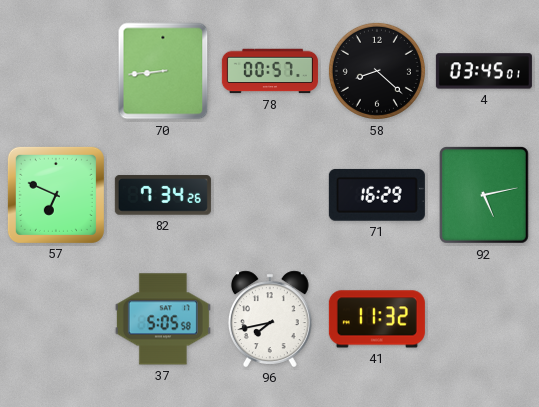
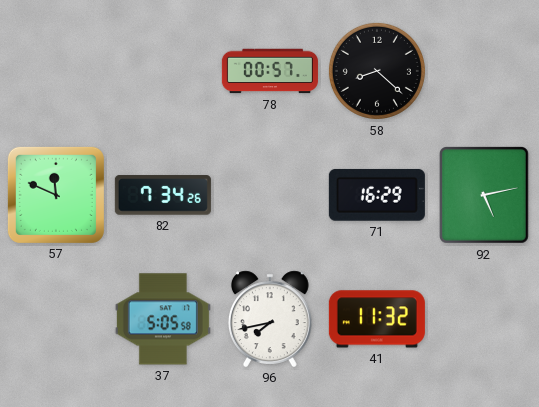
70: 8:44 -> none (163, 71)
4: 03:45 -> none (484, 71)
57: 6:49 -> 11:49 (56, 195)
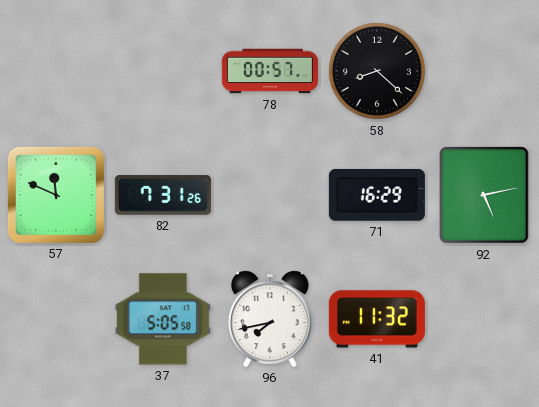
82: 7:34 -> 7:31 (163, 195)
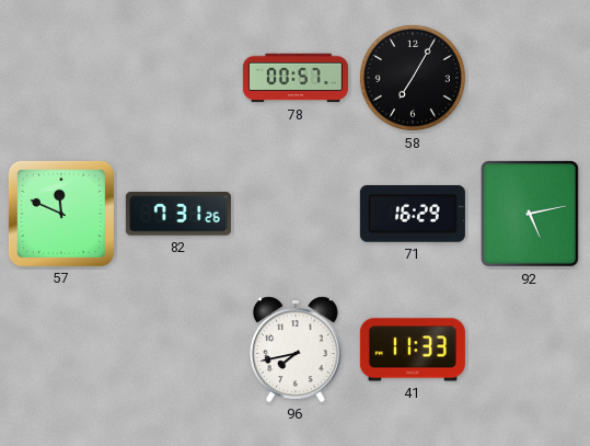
58: 8:22 -> 7:05 (413, 78)
37: 5:05 -> none (163, 319)
41: 11:32 -> 11:33 (413, 350)
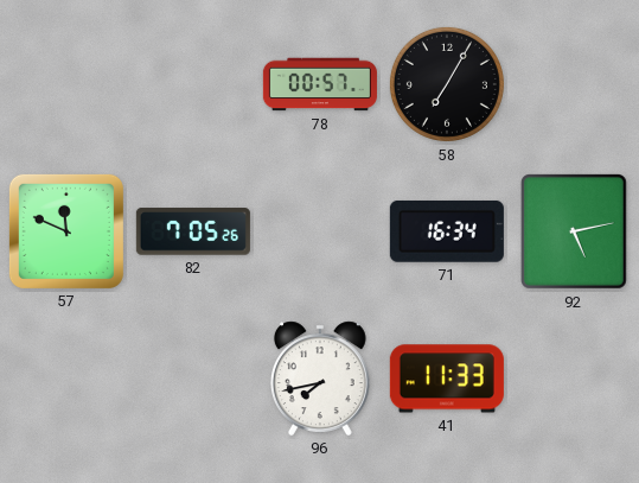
82: 7:31 -> 7:05 (193, 231)
71: 16:29 -> 16:34 (447, 231)
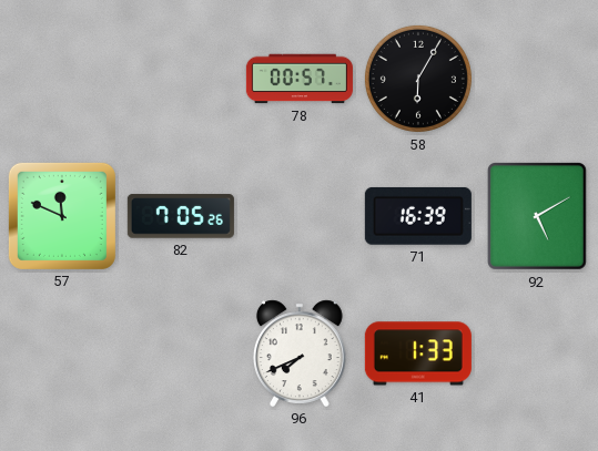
58: 7:05 -> 6:05 (418, 79)
71: 16:34 -> 16:39 (418, 216)
92: 5:13 -> 5:10 (538, 217)
96: 7:43 -> 7:41 (300, 353)
41: 11:33 -> 1:33 (418, 353)
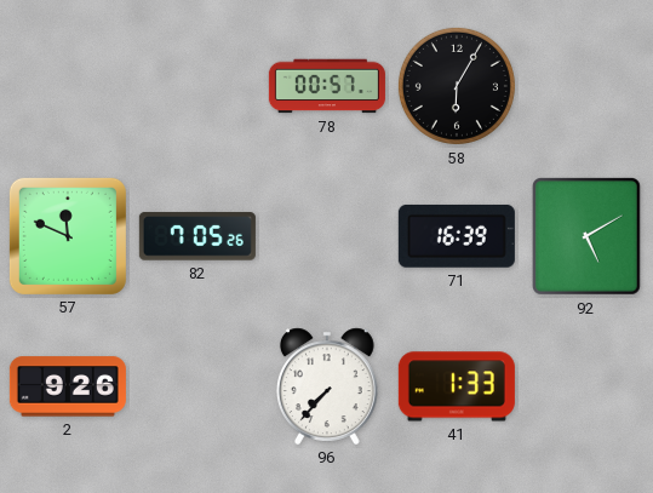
2: none -> 9:26 (68, 386)
96: 7:41 -> 7:37 (327, 386)
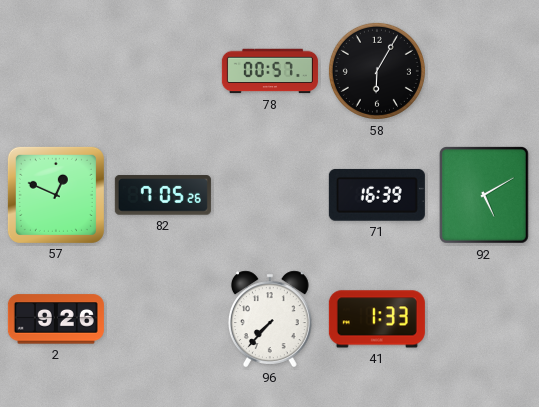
57: 11:49 -> 12:49 (56, 195)
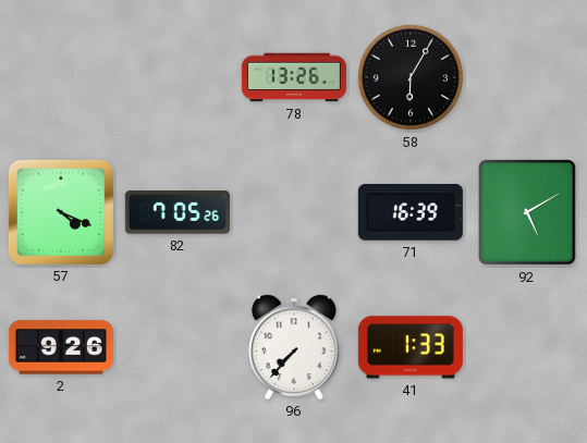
78: 00:57 -> 13:26 (294, 77)
57: 12:49 -> 4:19 (61, 212)
